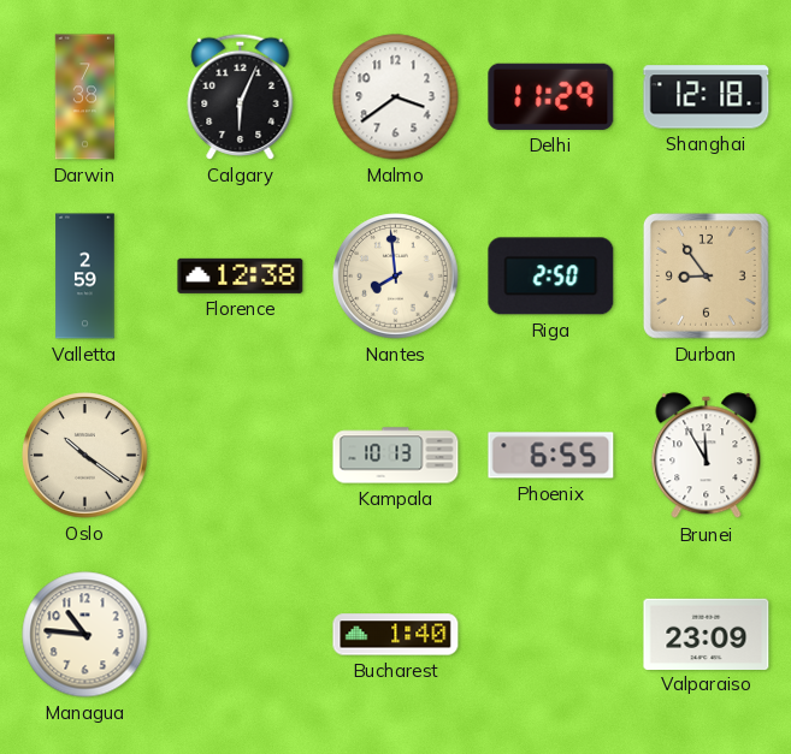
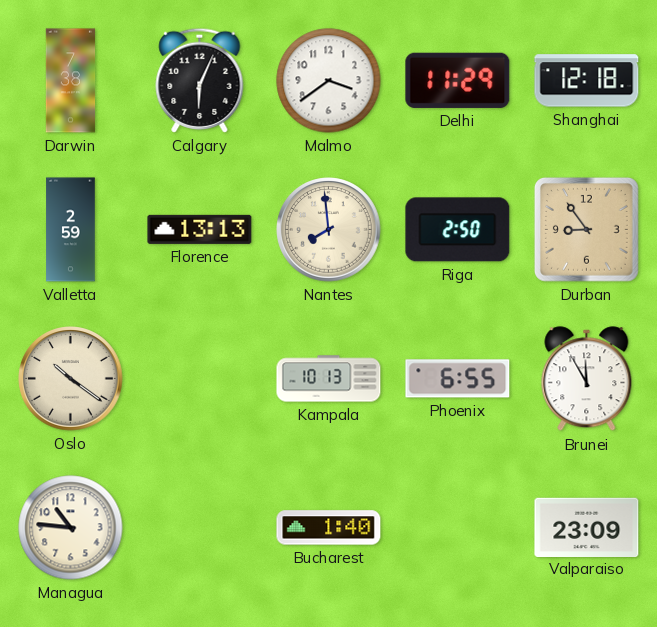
Florence: 12:38 -> 13:13 (200, 229)
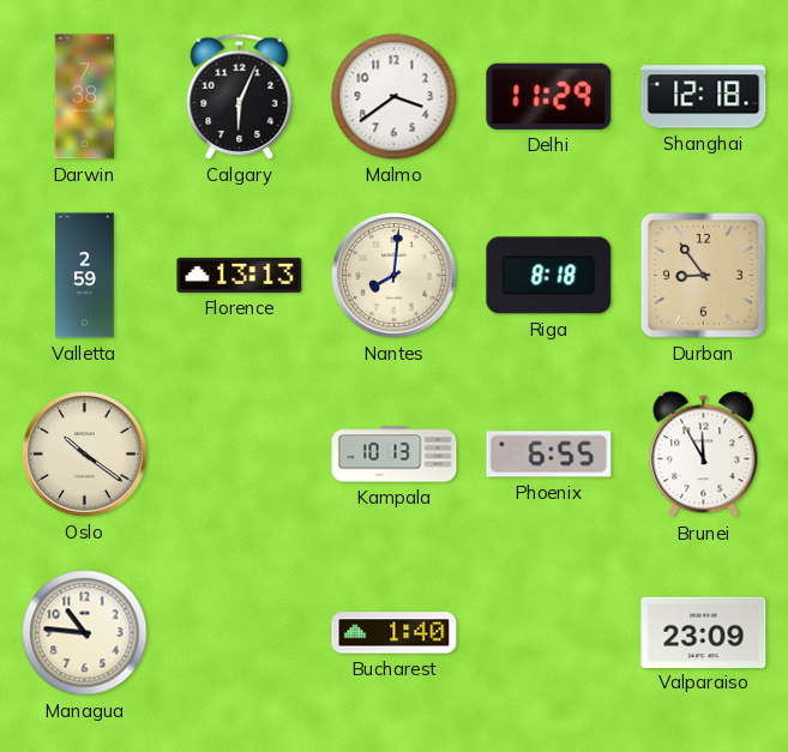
Nantes: 7:59 -> 8:01 (395, 276)
Riga: 2:50 -> 8:18 (549, 276)
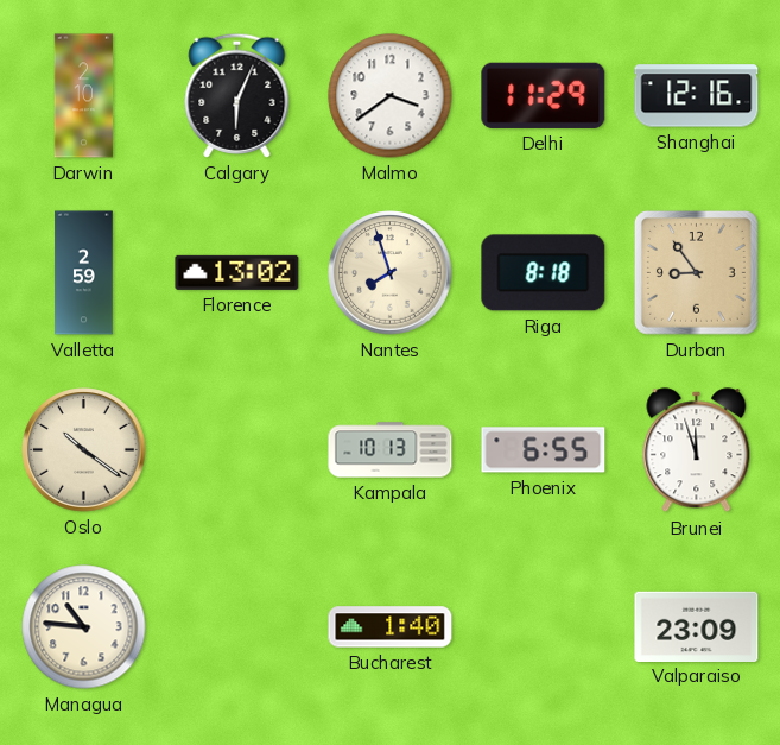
Darwin: 7:38 -> 2:10 (84, 96)
Shanghai: 12:18 -> 12:16 (697, 96)
Florence: 13:13 -> 13:02 (237, 272)
Nantes: 8:01 -> 7:57 (391, 273)
Brunei: 11:55 -> 11:57 (697, 450)
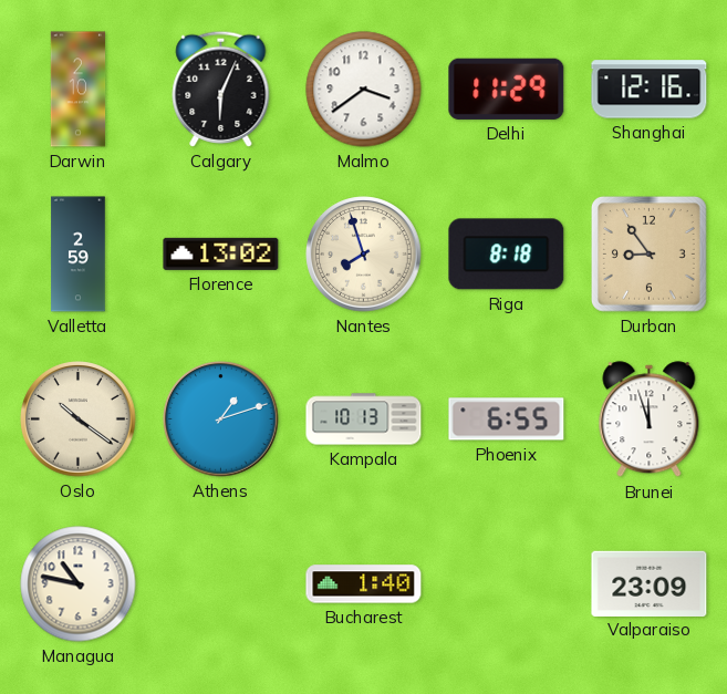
Athens: none -> 1:12 (221, 419)
Managua: 10:46 -> 10:47 (79, 584)
